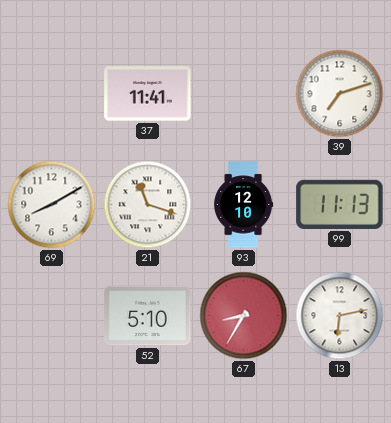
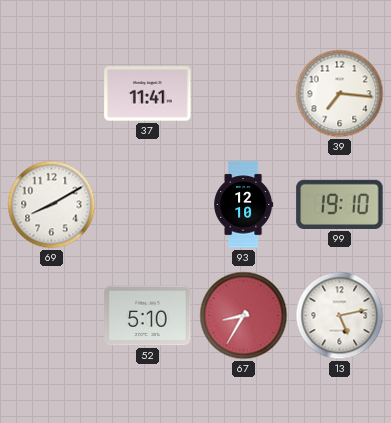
39: 7:12 -> 7:16 (340, 94)
21: 11:18 -> none (148, 205)
99: 11:13 -> 19:10 (340, 204)
13: 6:13 -> 5:13 (340, 316)
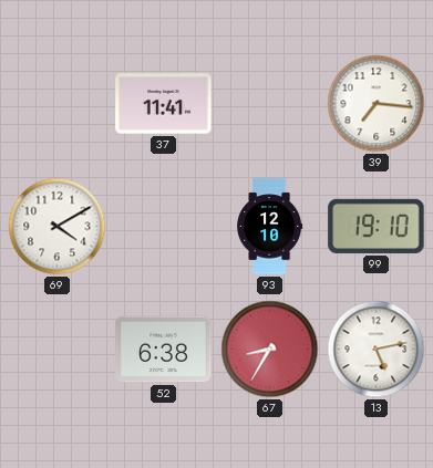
69: 8:10 -> 4:10 (58, 227)
52: 5:10 -> 6:38 (164, 350)
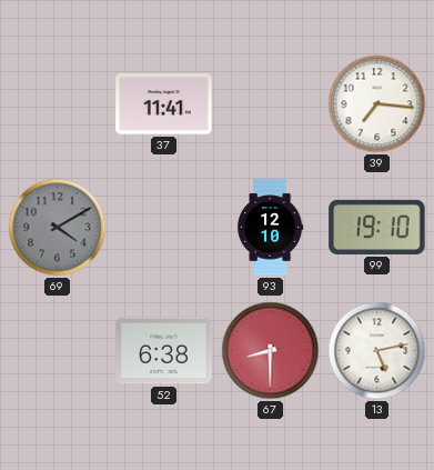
69 dial: white -> grey (58, 228)
67: 8:35 -> 8:30 (271, 351)
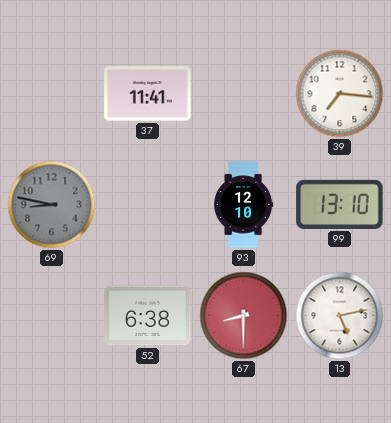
69: 4:10 -> 8:47 (52, 205)
99: 19:10 -> 13:10 (340, 204)
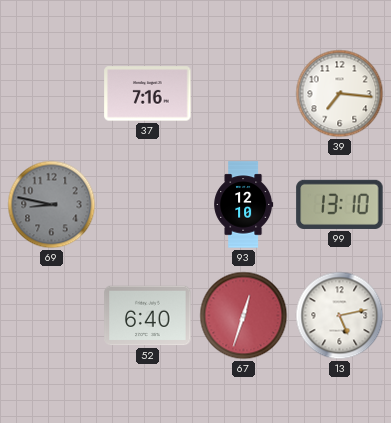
37: 11:41 -> 7:16 (148, 94)
52: 6:38 -> 6:40 (148, 316)
67: 8:30 -> 12:33 (244, 316)
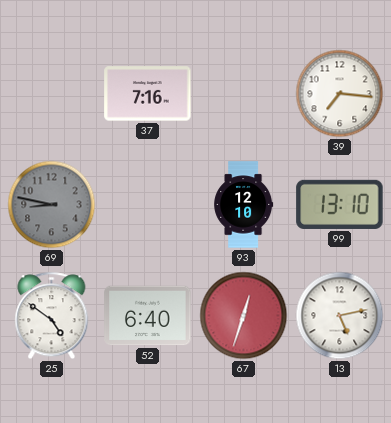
25: none -> 4:51 (52, 316)
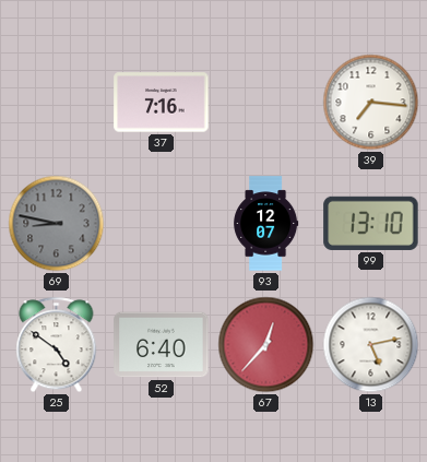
93: 12:10 -> 12:07 (266, 224)
67: 12:33 -> 12:37 (266, 345)
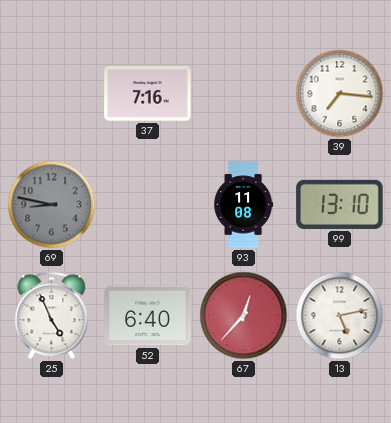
93: 12:07 -> 11:08 (244, 205)
25: 4:51 -> 4:56 (52, 316)
